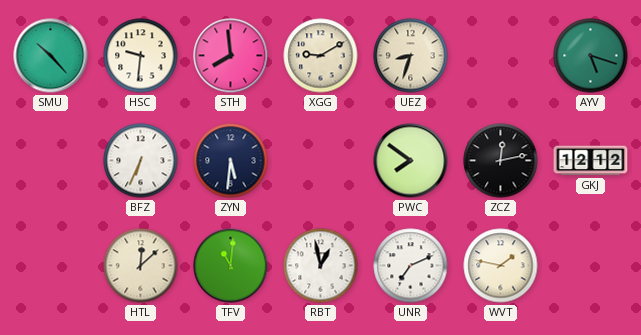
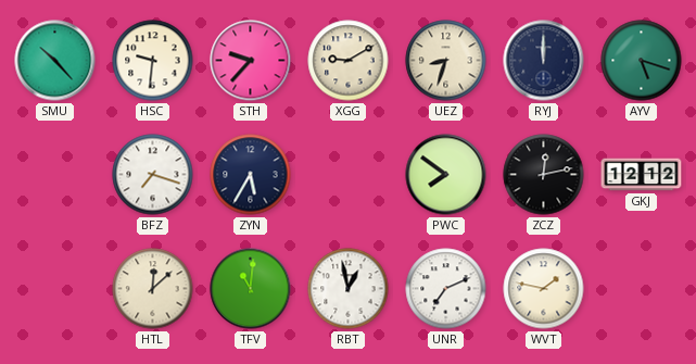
STH: 7:59 -> 9:37 (251, 61)
RYJ: none -> 12:00 (544, 61)
BFZ: 6:34 -> 7:18 (153, 175)
ZYN: 5:31 -> 5:35 (251, 175)
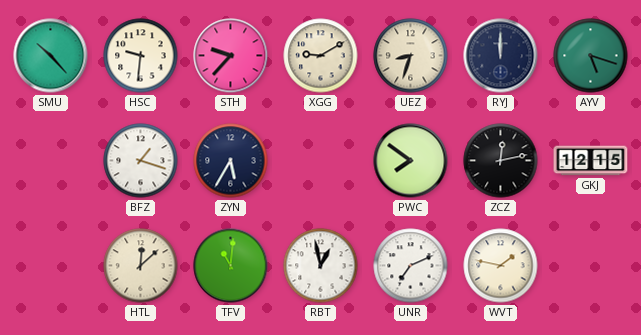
BFZ: 7:18 -> 1:18 (141, 161)
GKJ: 12:12 -> 12:15 (591, 161)
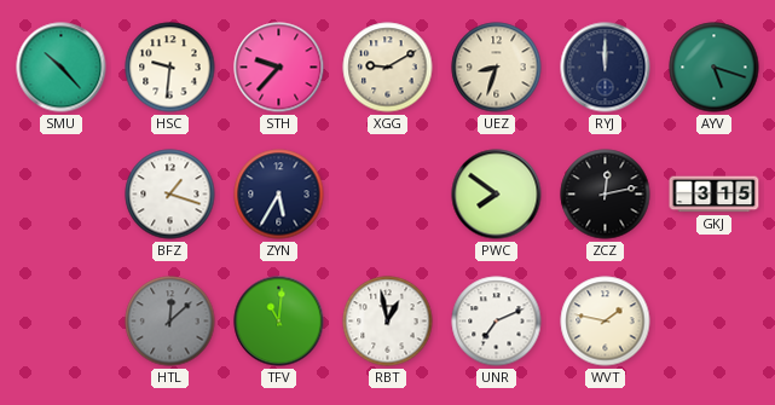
GKJ: 12:15 -> 3:15 (715, 195)
HTL dial: cream -> grey (170, 322)
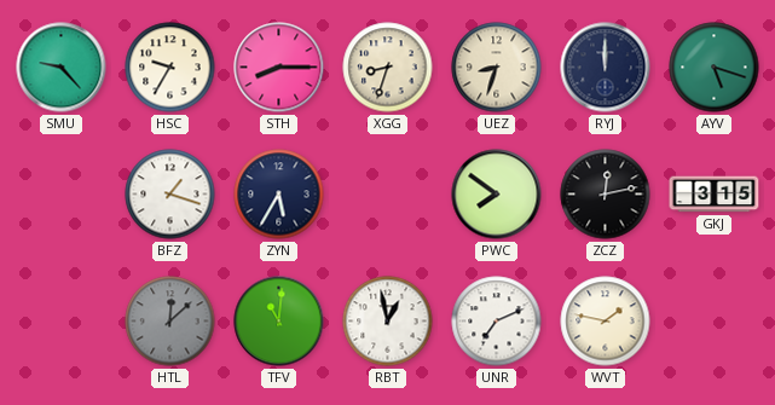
SMU: 10:23 -> 9:23 (62, 68)
HSC: 9:31 -> 9:35 (170, 68)
STH: 9:37 -> 8:15 (279, 68)
XGG: 9:10 -> 8:33 (388, 68)
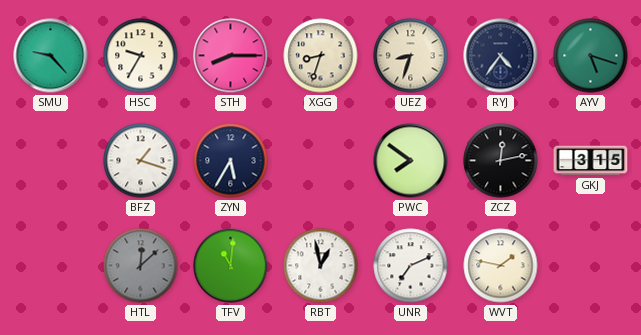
RYJ: 12:00 -> 4:36 (501, 56)
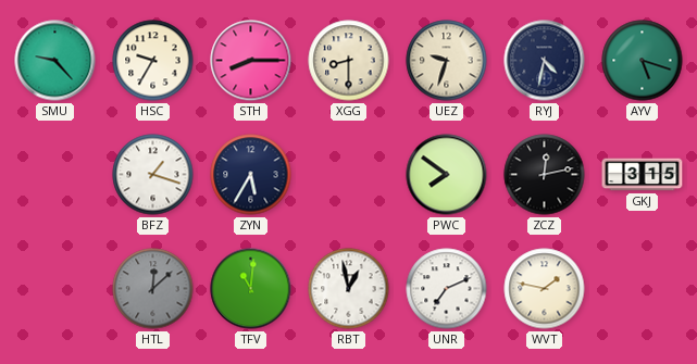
XGG: 8:33 -> 8:30 (349, 61)
UEZ: 8:33 -> 9:33 (447, 61)
RYJ: 4:36 -> 4:32 (545, 61)
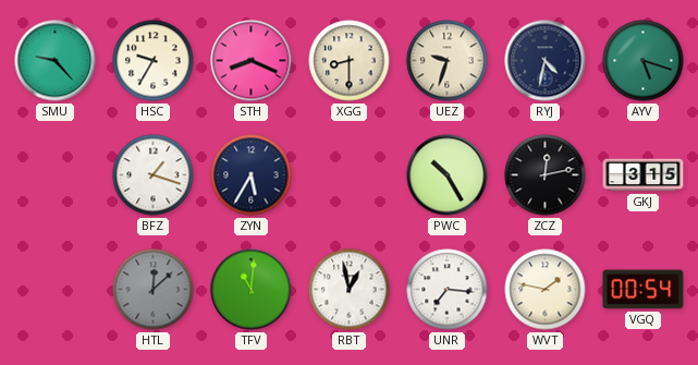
STH: 8:15 -> 8:19 (252, 61)
PWC: 7:51 -> 10:25 (448, 175)
UNR: 7:11 -> 7:16 (448, 290)
VGQ: none -> 00:54 (644, 290)
